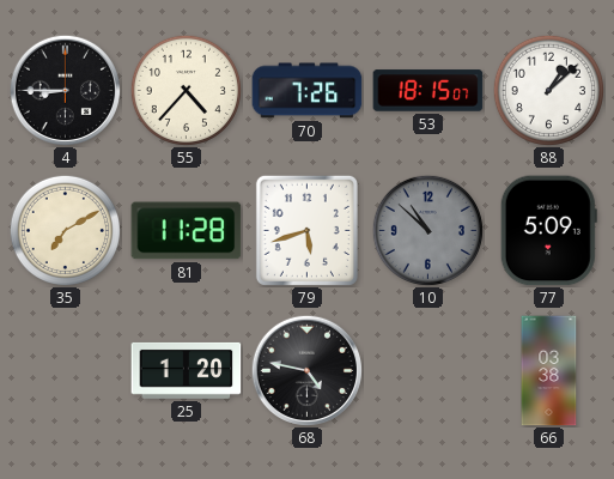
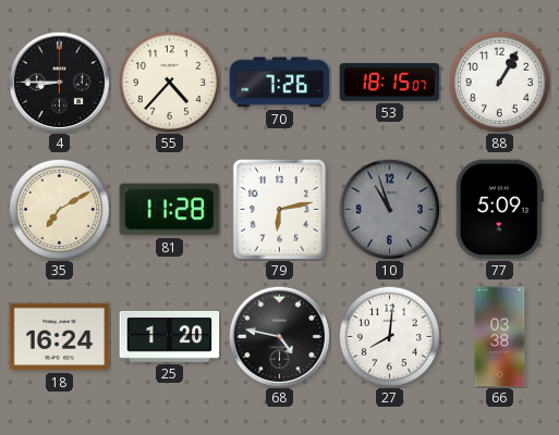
88: 1:08 -> 1:05 (499, 82)
79: 5:42 -> 6:13 (279, 209)
10: 10:52 -> 10:57 (389, 209)
18: none -> 16:24 (60, 337)
27: none -> 8:01 (389, 336)
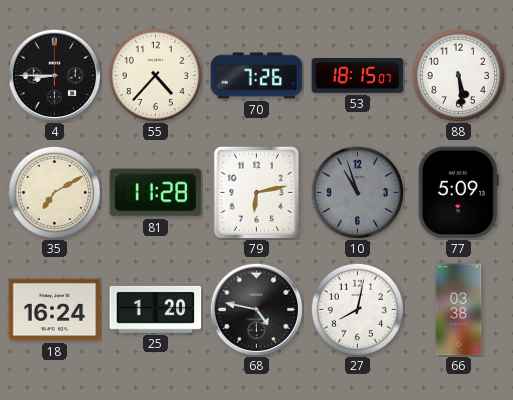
88: 1:05 -> 5:29 (458, 75)
27: 8:01 -> 8:02 (357, 309)
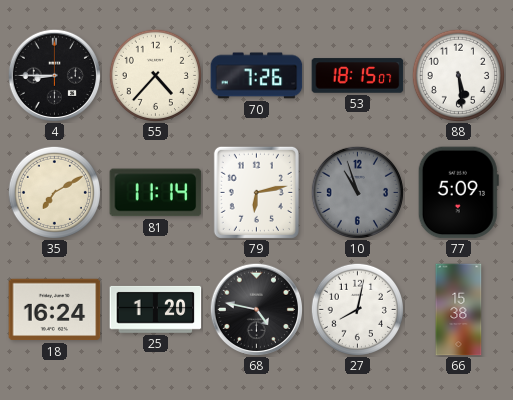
81: 11:28 -> 11:14 (156, 193)
66: 03:38 -> 15:38 (459, 310)
